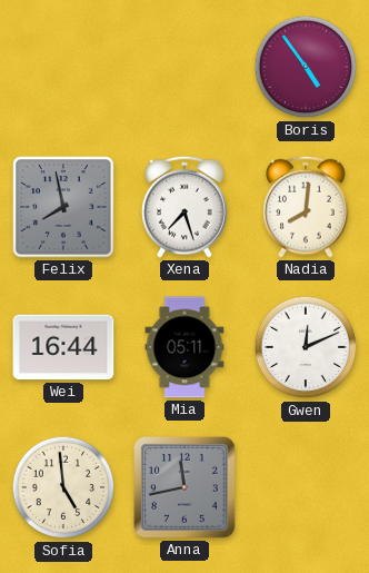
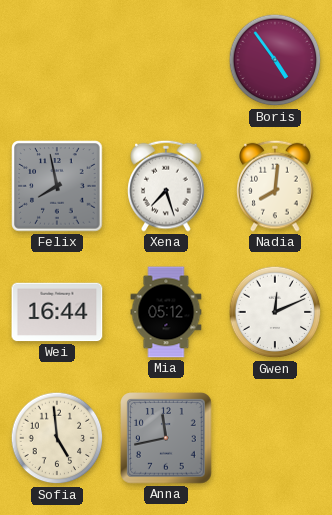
Mia: 05:11 -> 05:12 (166, 312)
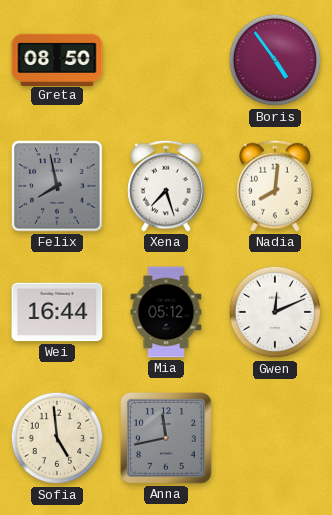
Greta: none -> 08:50 (57, 59)
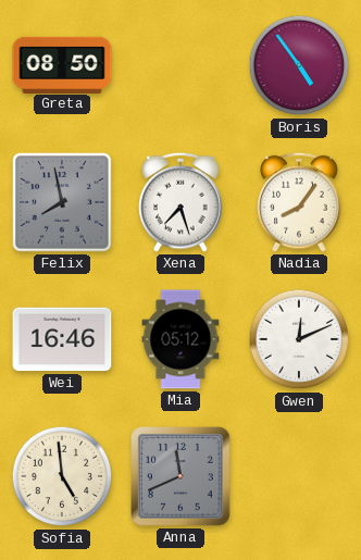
Nadia: 8:01 -> 8:06 (299, 202)
Wei: 16:44 -> 16:46 (62, 339)
Anna: 11:43 -> 11:41 (182, 477)
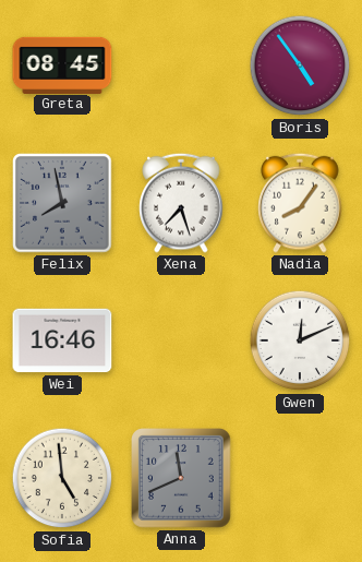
Greta: 08:50 -> 08:45 (62, 64)
Mia: 05:12 -> none (180, 339)
